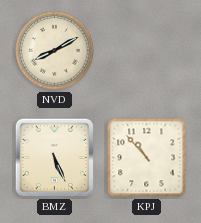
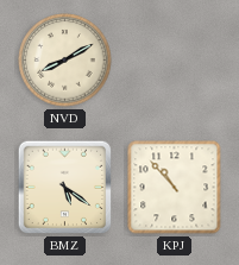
BMZ: 5:26 -> 5:21 (65, 188)
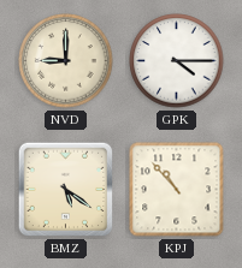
NVD: 8:10 -> 9:00 (66, 61)
GPK: none -> 4:15 (177, 61)
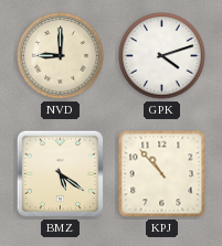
GPK: 4:15 -> 4:12 (162, 56)
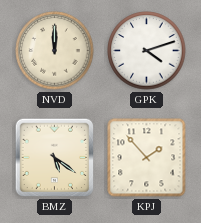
NVD: 9:00 -> 12:00 (55, 51)
KPJ: 10:53 -> 1:53 (147, 158)
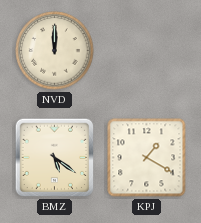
GPK: 4:12 -> none (147, 51)
KPJ: 1:53 -> 1:20 (147, 158)
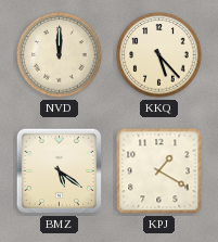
KKQ: none -> 5:23 (159, 55)
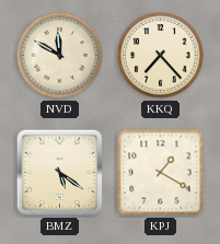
NVD: 12:00 -> 11:50 (60, 56)
KKQ: 5:23 -> 7:23 (161, 56)
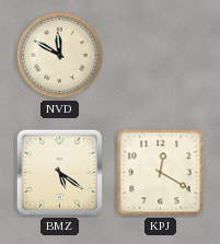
KKQ: 7:23 -> none (161, 56)
KPJ: 1:20 -> 12:20 (161, 173)
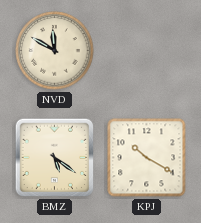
KPJ: 12:20 -> 10:20 (147, 158)
